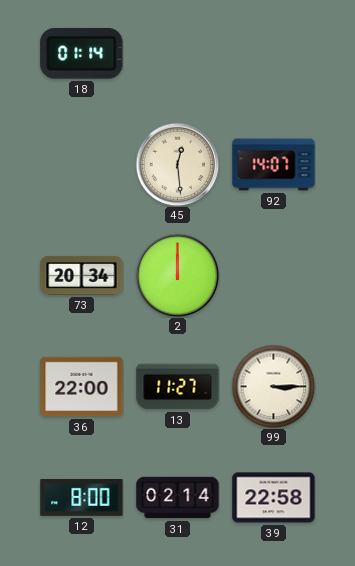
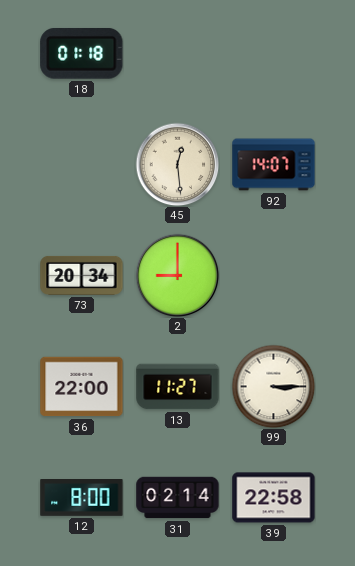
18: 01:14 -> 01:18 (82, 53)
2: 12:00 -> 9:00 (177, 275)
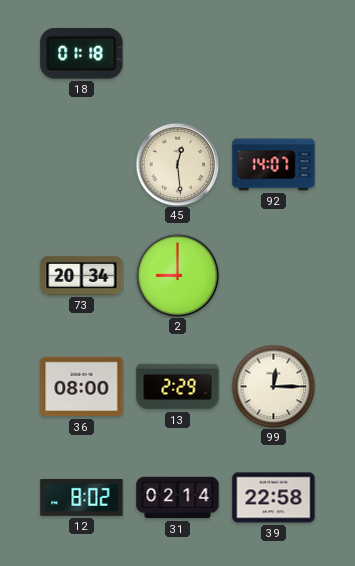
36: 22:00 -> 08:00 (82, 387)
13: 11:27 -> 2:29 (178, 387)
99: 3:15 -> 12:15 (273, 386)
12: 8:00 -> 8:02 (82, 498)
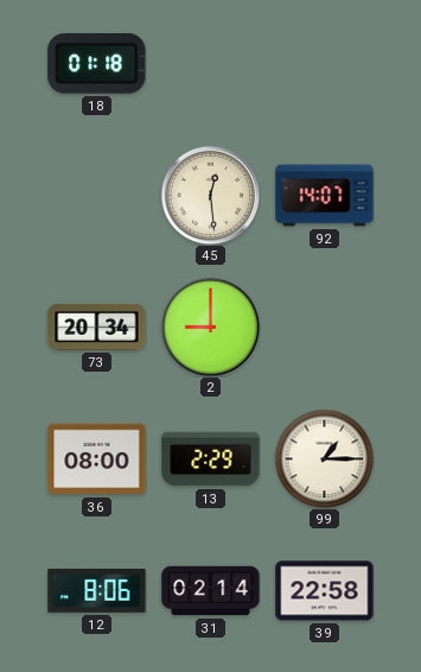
99: 12:15 -> 1:15 (324, 458)
12: 8:02 -> 8:06 (97, 591)
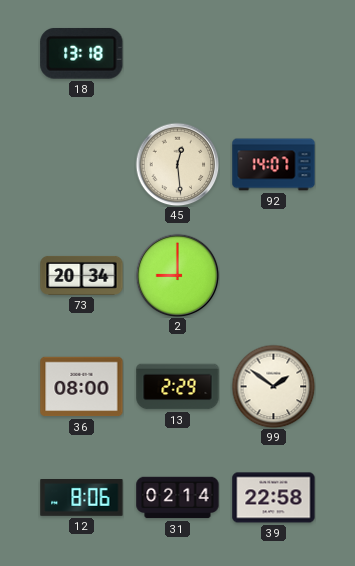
18: 01:18 -> 13:18 (82, 53)
99: 1:15 -> 1:51 (273, 386)
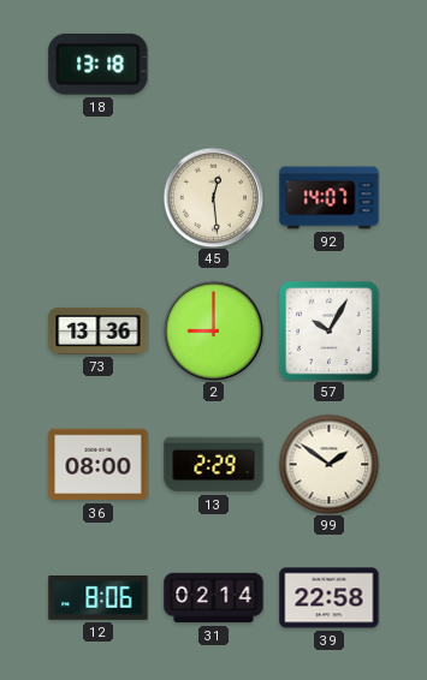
73: 20:34 -> 13:36 (99, 330)
57: none -> 10:05 (330, 332)
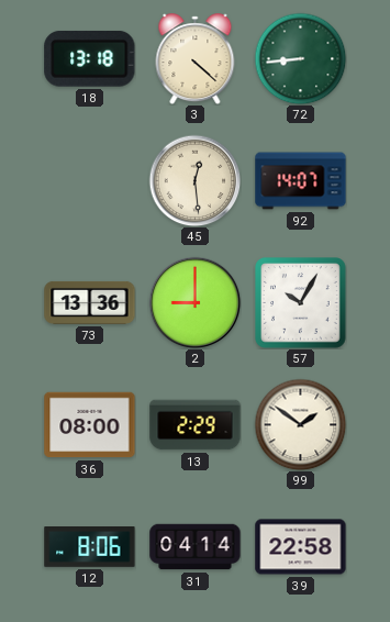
3: none -> 4:22 (196, 59)
72: none -> 8:44 (300, 58)
31: 02:14 -> 04:14 (196, 547)
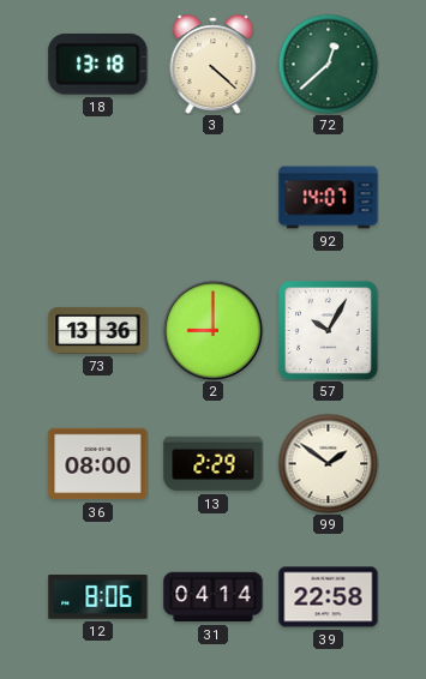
72: 8:44 -> 12:38 (328, 64)
45: 12:29 -> none (194, 180)
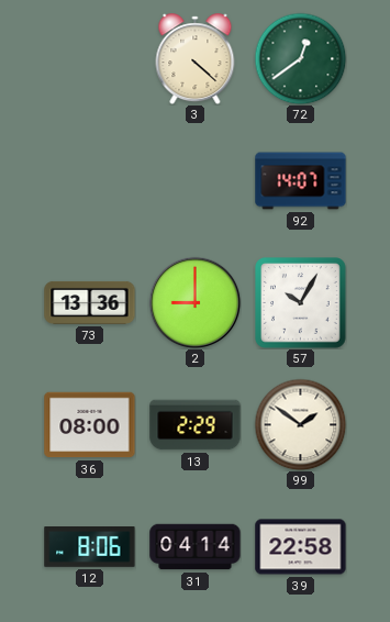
18: 13:18 -> none (98, 64)
72: 12:38 -> 12:39 (300, 58)
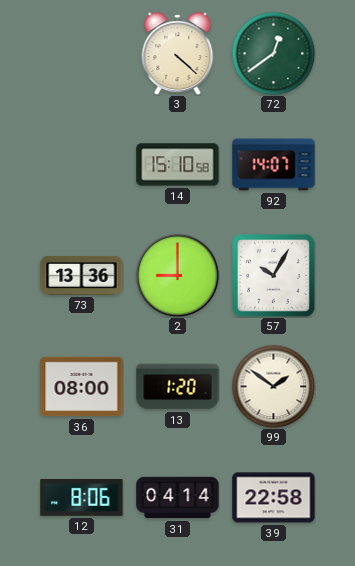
14: none -> 15:10 (178, 165)
13: 2:29 -> 1:20 (178, 387)
